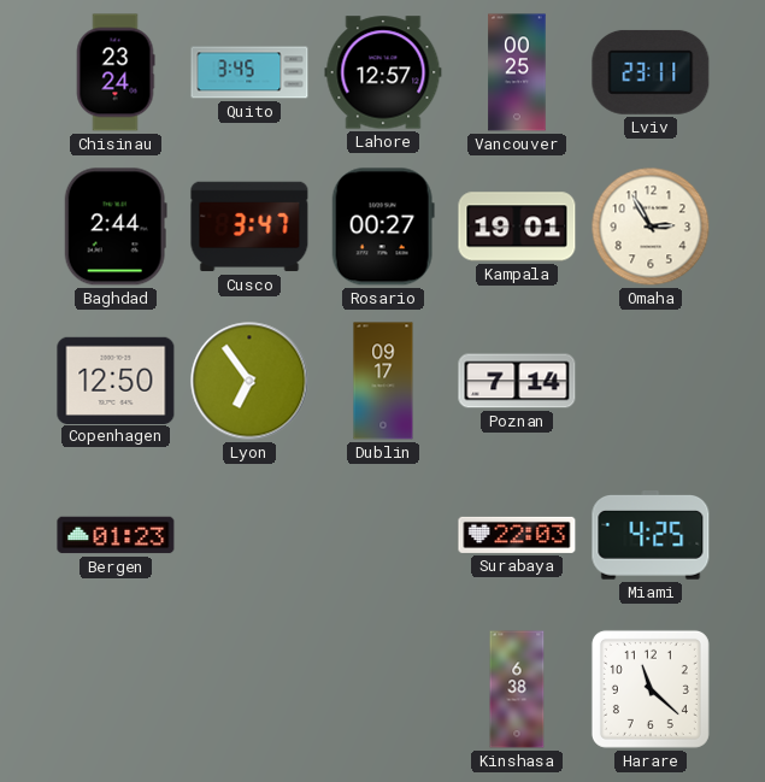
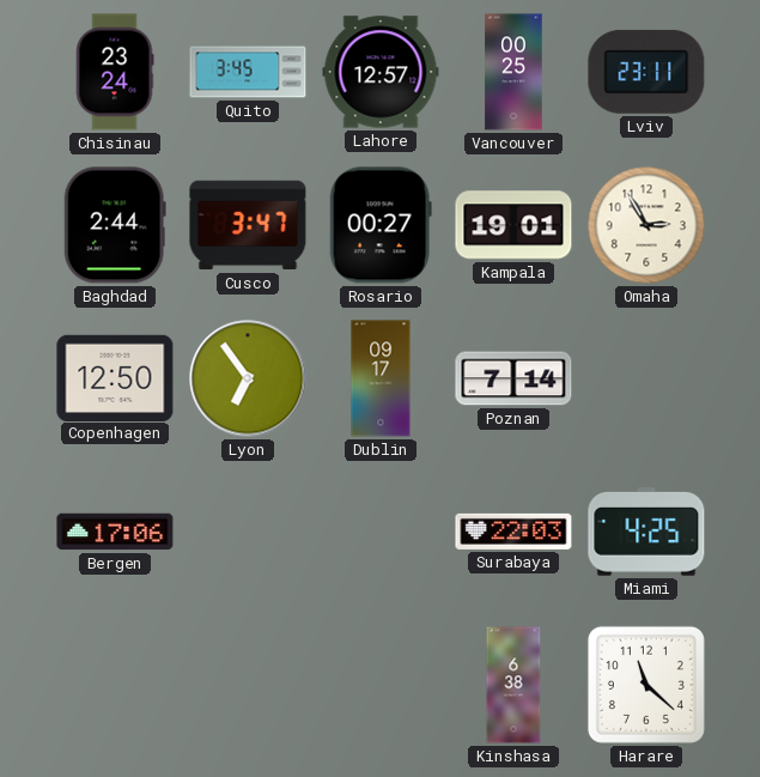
Bergen: 01:23 -> 17:06 (115, 532)
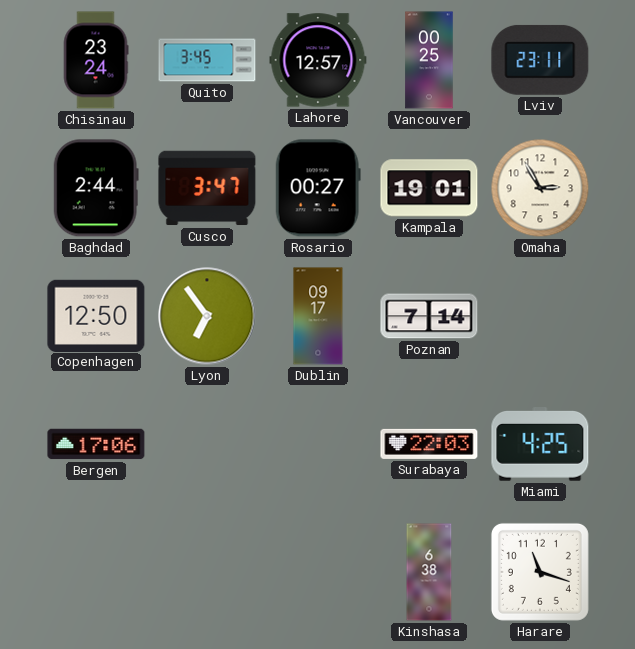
Harare: 11:22 -> 11:18 (540, 572)
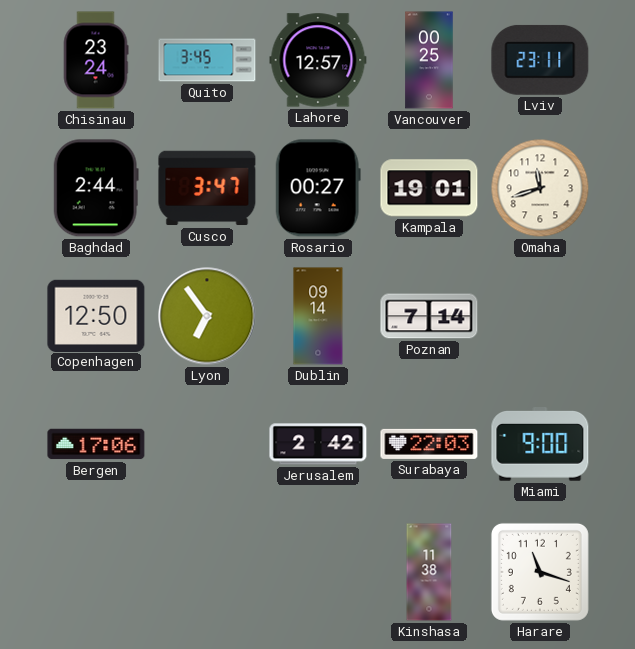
Omaha: 2:55 -> 11:42 (540, 188)
Dublin: 09:17 -> 09:14 (318, 316)
Jerusalem: none -> 2:42 (318, 444)
Miami: 4:25 -> 9:00 (540, 445)
Kinshasa: 6:38 -> 11:38 (429, 572)
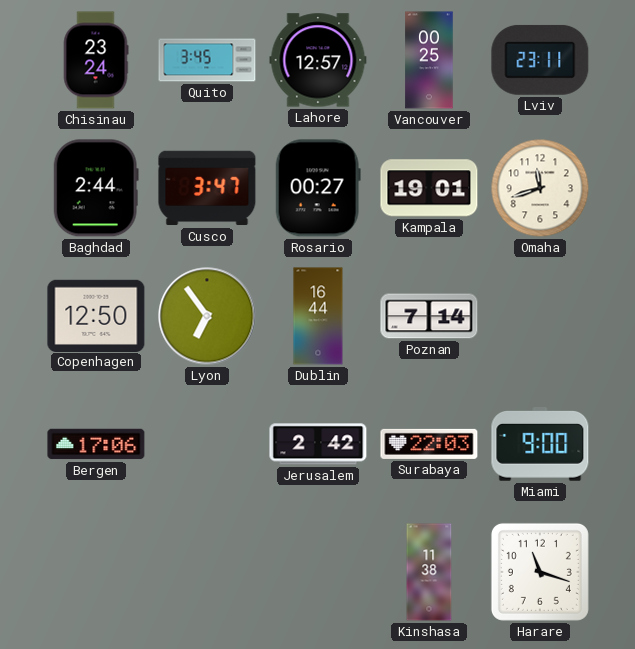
Dublin: 09:14 -> 16:44 (318, 316)
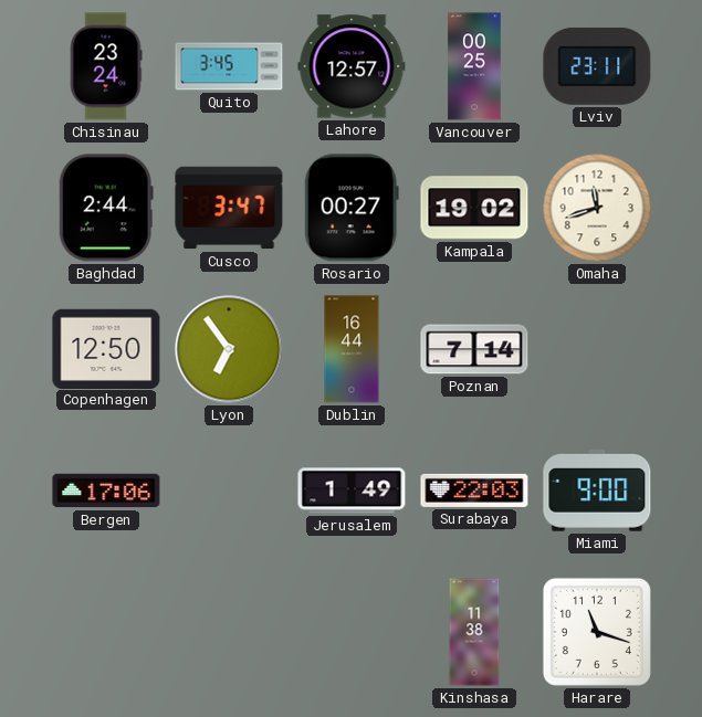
Kampala: 19:01 -> 19:02 (474, 208)
Jerusalem: 2:42 -> 1:49 (352, 491)
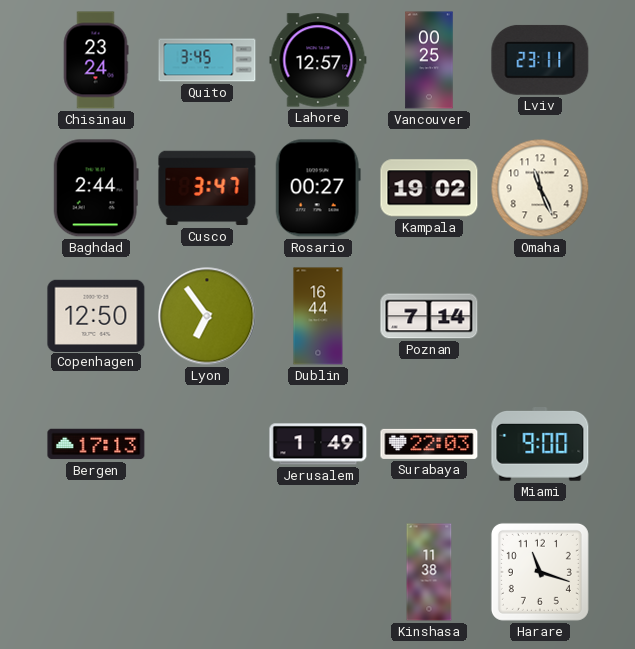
Omaha: 11:42 -> 11:26 (540, 188)
Bergen: 17:06 -> 17:13 (96, 444)
